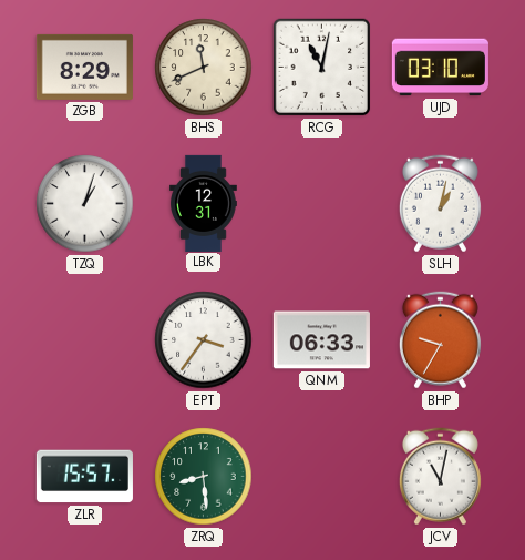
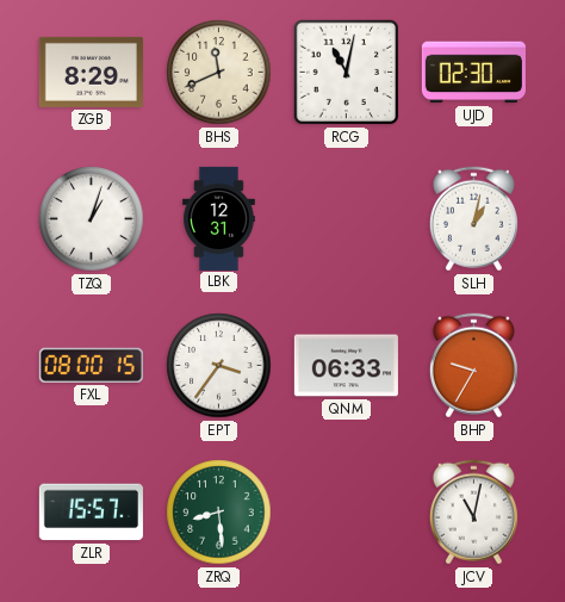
UJD: 03:10 -> 02:30 (473, 73)
FXL: none -> 08:00 (91, 365)
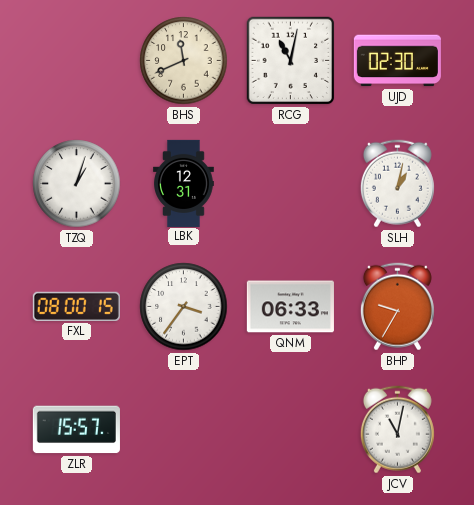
ZGB: 8:29 -> none (91, 72)
ZRQ: 8:29 -> none (219, 513)
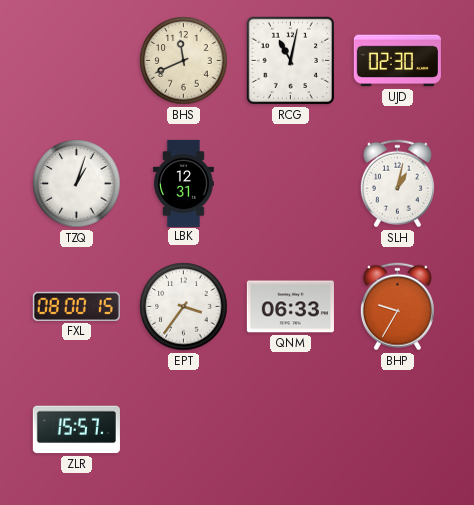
JCV: 11:02 -> none (397, 430)
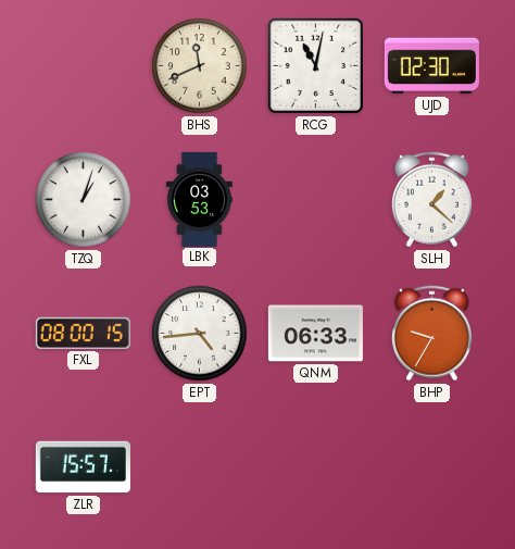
LBK: 12:31 -> 03:53 (200, 199)
SLH: 1:02 -> 1:22 (431, 200)
EPT: 3:36 -> 4:44 (200, 334)
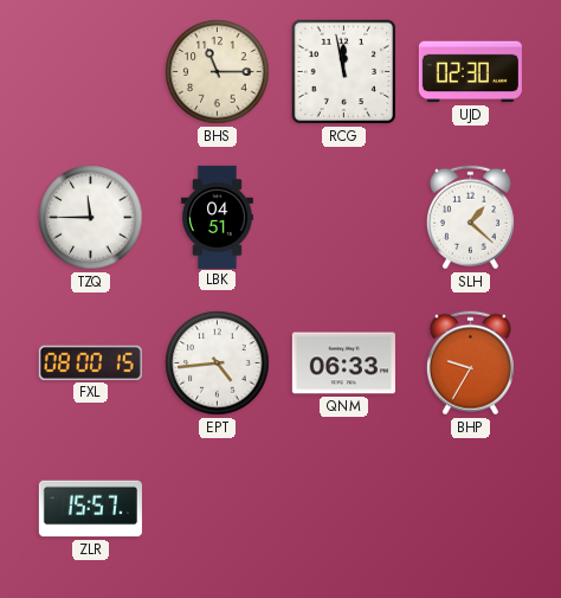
BHS: 11:41 -> 11:15 (218, 72)
RCG: 11:02 -> 11:58 (344, 72)
TZQ: 1:03 -> 11:45 (91, 218)
LBK: 03:53 -> 04:51 (218, 217)
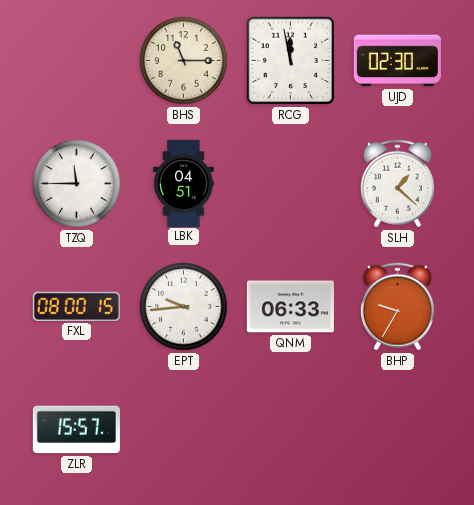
EPT: 4:44 -> 9:44 (184, 307)
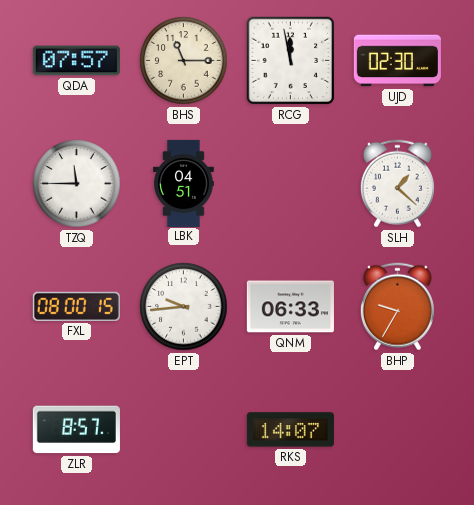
QDA: none -> 07:57 (76, 61)
ZLR: 15:57 -> 8:57 (76, 430)
RKS: none -> 14:07 (290, 430)
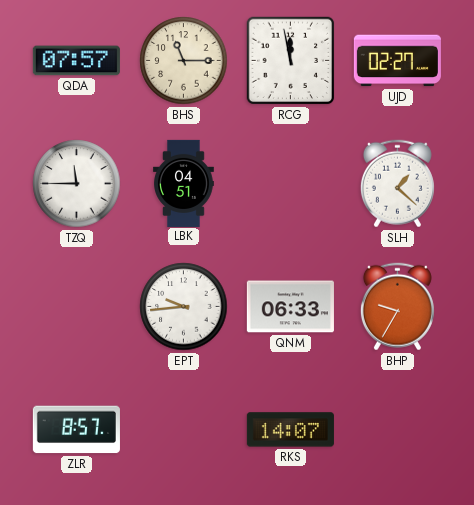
UJD: 02:30 -> 02:27 (397, 61)
FXL: 08:00 -> none (76, 306)
